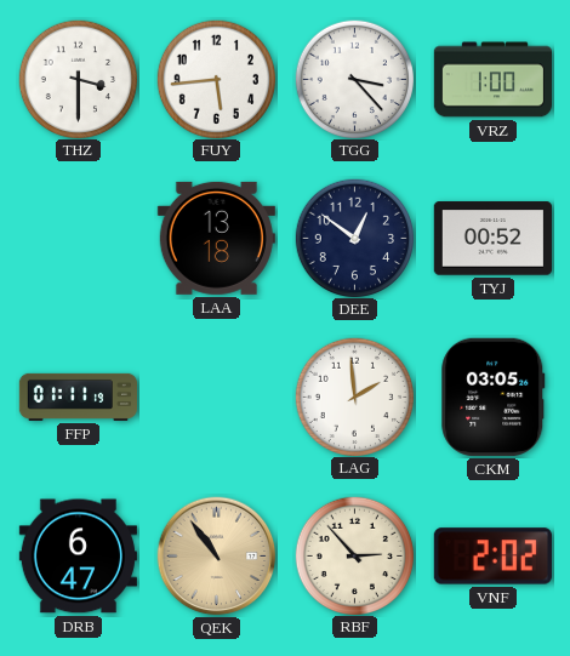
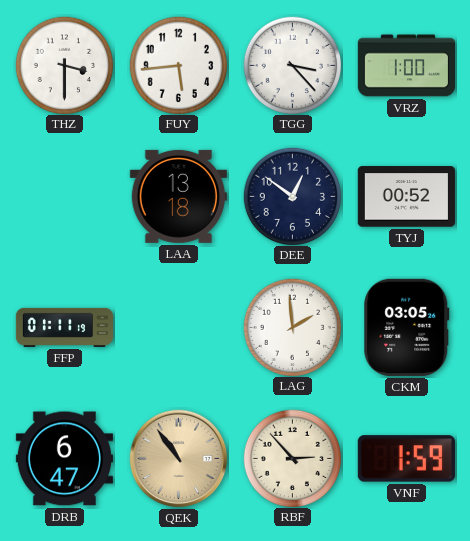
VNF: 2:02 -> 1:59 (406, 459)
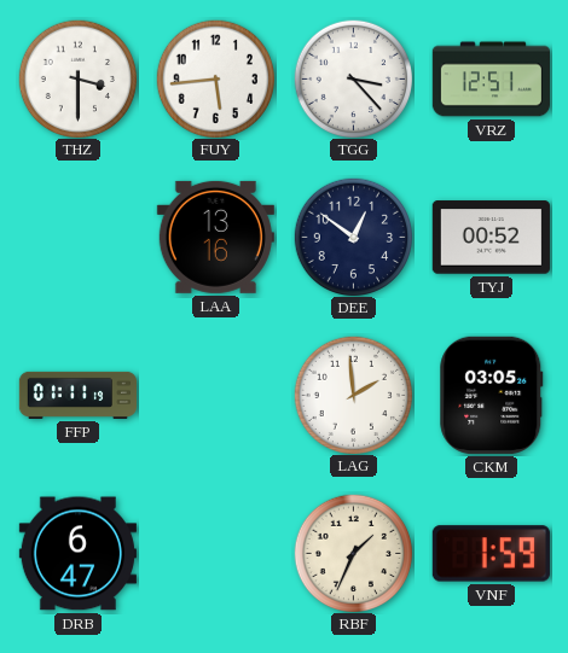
VRZ: 1:00 -> 12:51 (491, 80)
LAA: 13:18 -> 13:16 (215, 237)
QEK: 10:54 -> none (179, 459)
RBF: 2:53 -> 1:34 (353, 553)
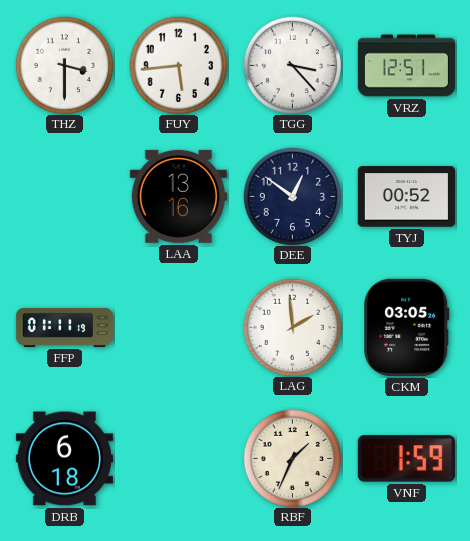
DRB: 6:47 -> 6:18 (64, 459)
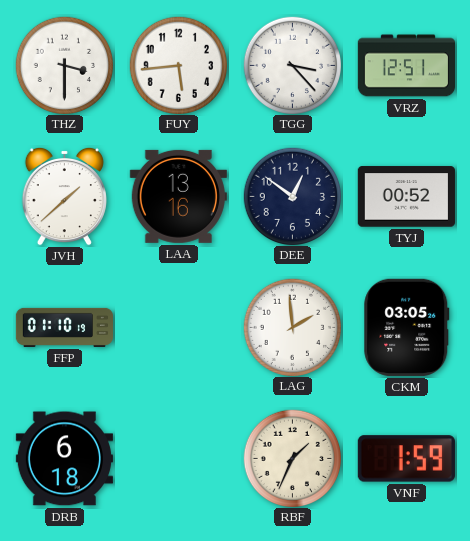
JVH: none -> 1:38 (64, 196)
FFP: 01:11 -> 01:10 (65, 327)
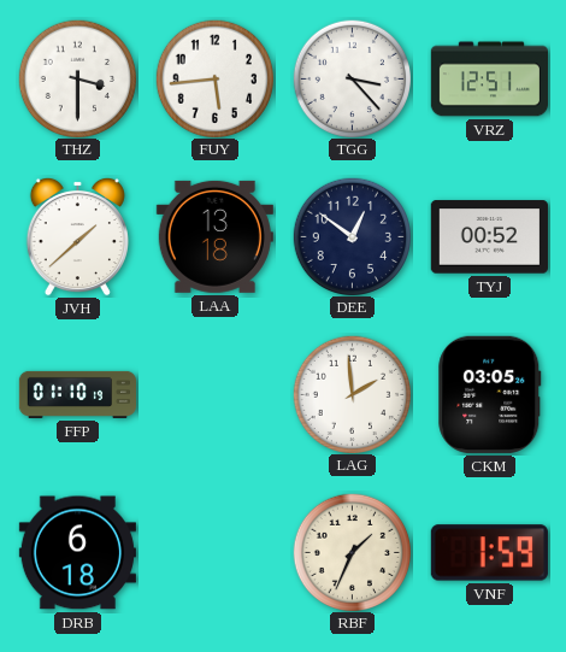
LAA: 13:16 -> 13:18 (214, 236)
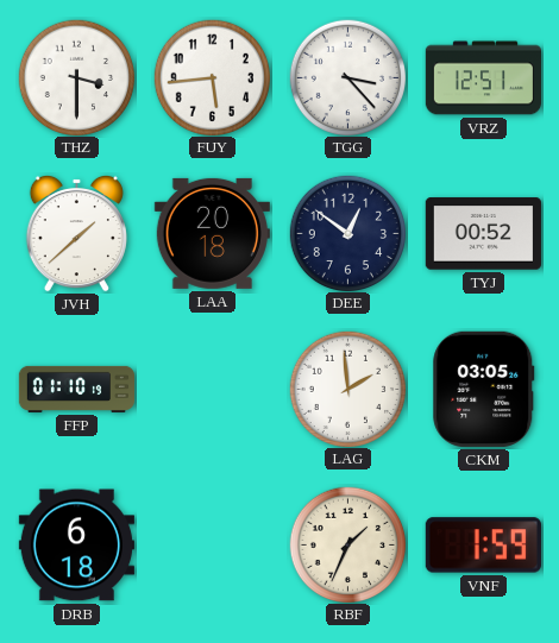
LAA: 13:18 -> 20:18 (212, 233)
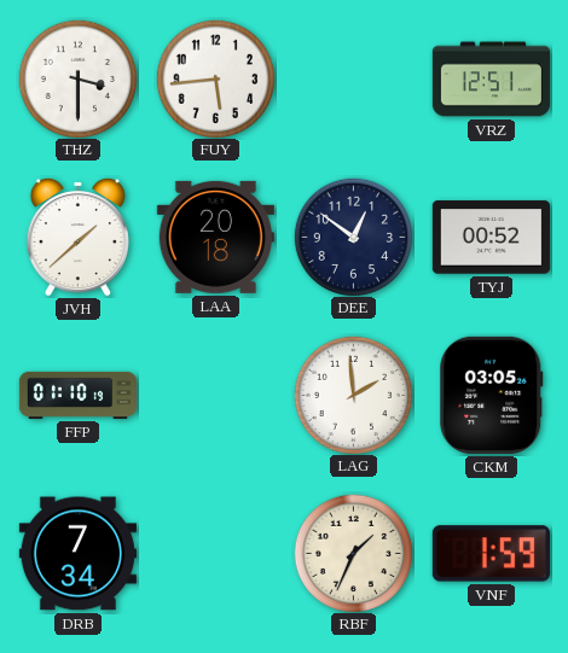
TGG: 3:23 -> none (347, 77)
DRB: 6:18 -> 7:34 (77, 554)
